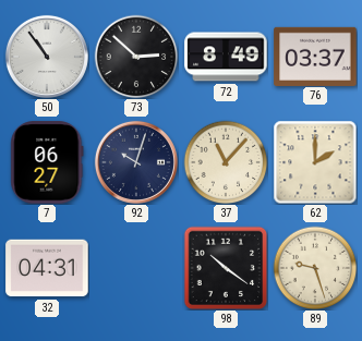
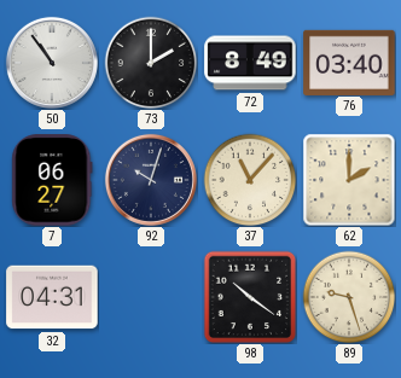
73: 2:52 -> 2:00 (151, 63)
76: 03:37 -> 03:40 (349, 62)
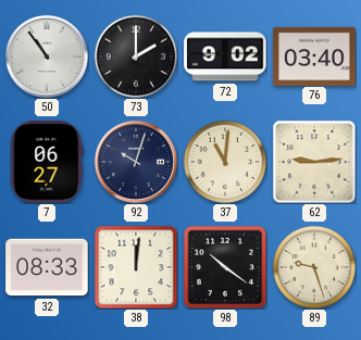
72: 8:49 -> 9:02 (225, 56)
37: 11:07 -> 11:01 (225, 162)
62: 2:00 -> 9:14 (314, 162)
32: 04:31 -> 08:33 (47, 267)
38: none -> 12:01 (136, 267)
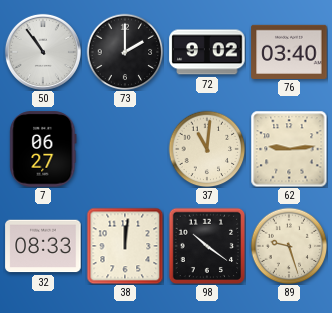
92: 10:03 -> none (136, 162)
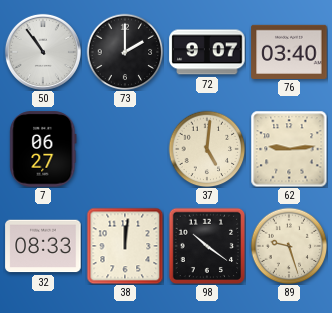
72: 9:02 -> 9:07 (207, 52)
37: 11:01 -> 5:01 (207, 149)
